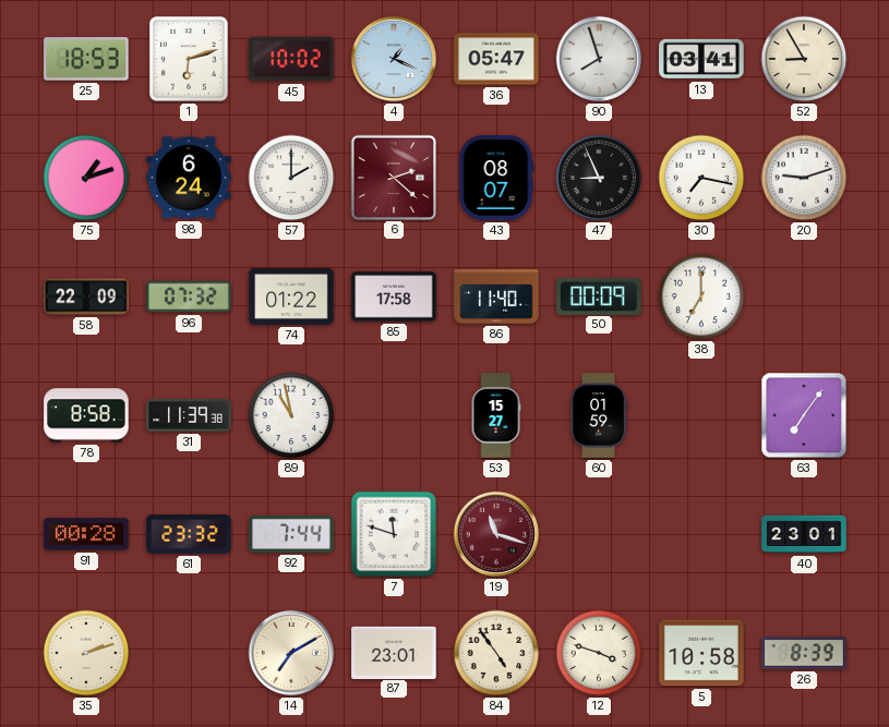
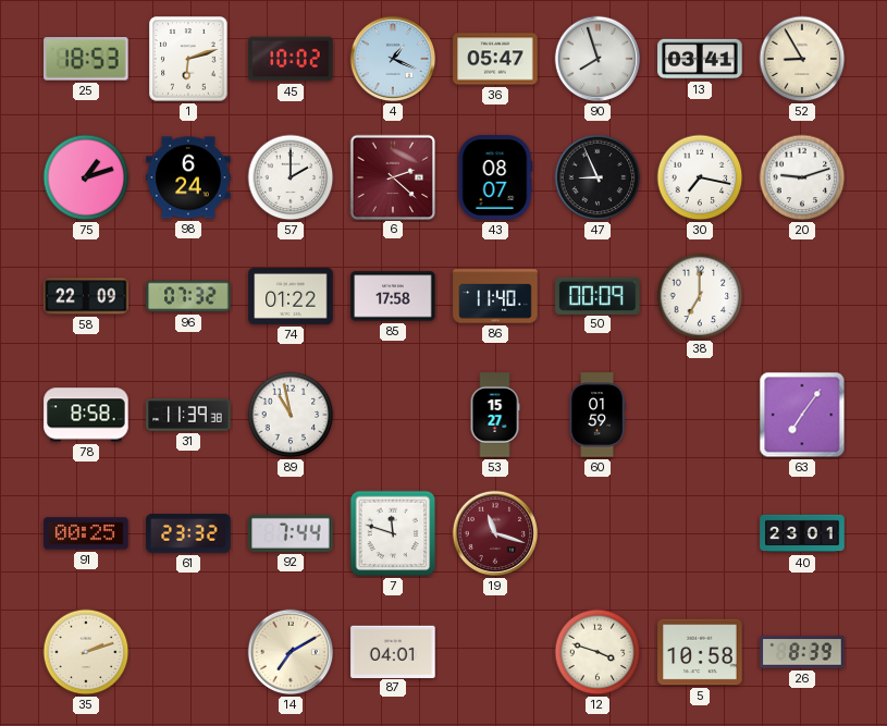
91: 00:28 -> 00:25 (86, 533)
87: 23:01 -> 04:01 (393, 651)
84: 4:54 -> none (496, 653)
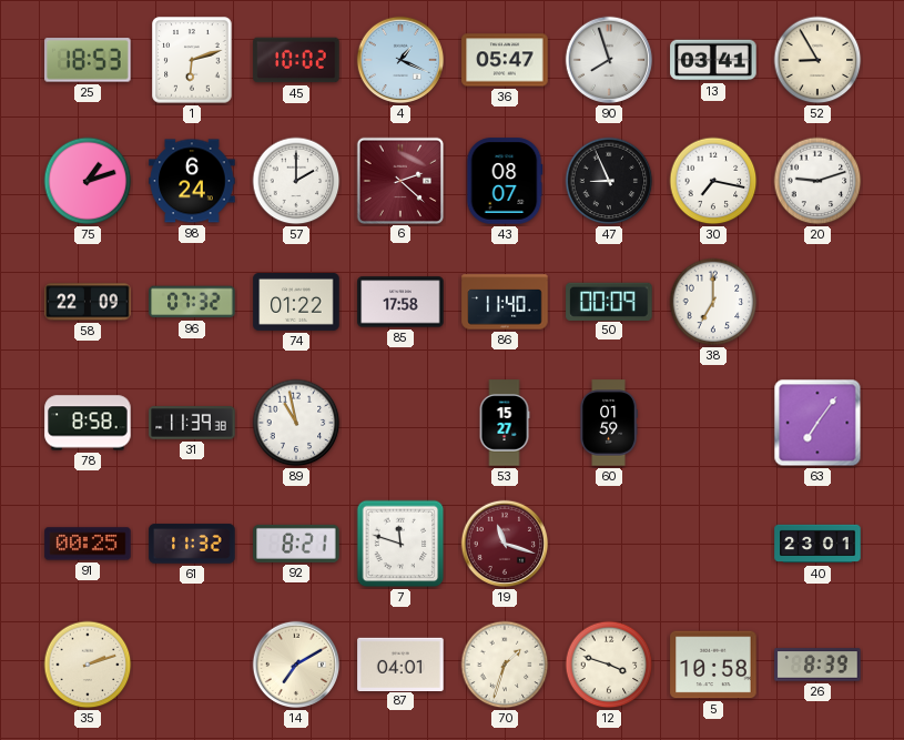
61: 23:32 -> 11:32 (192, 544)
92: 7:44 -> 8:21 (296, 544)
70: none -> 1:33 (505, 665)
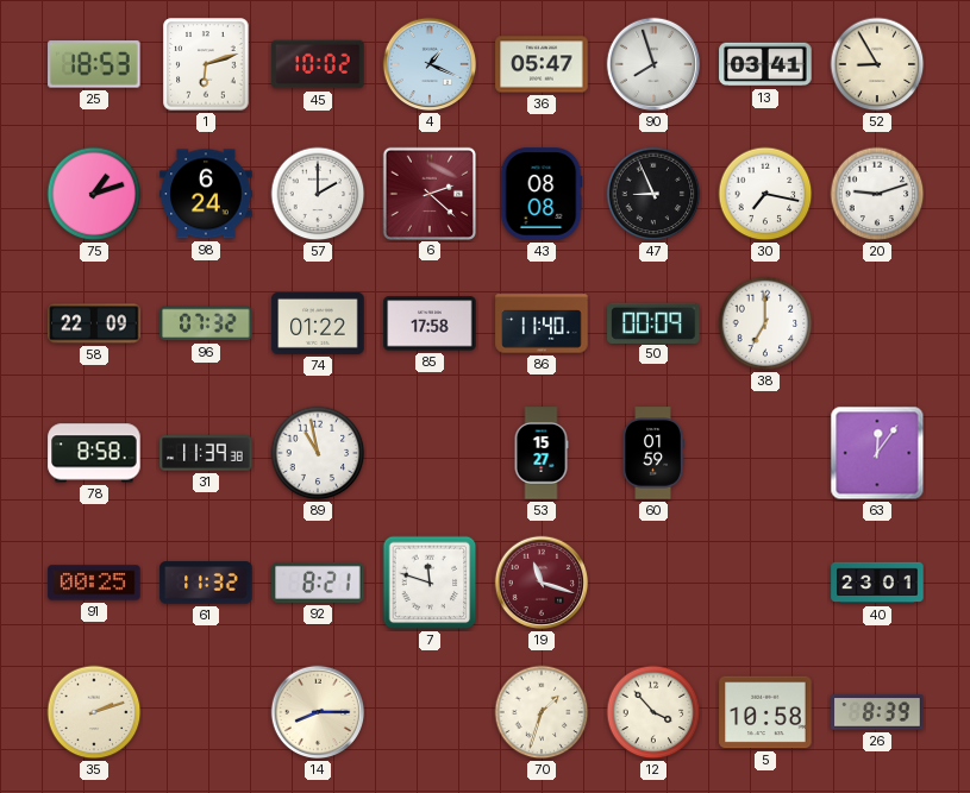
43: 08:07 -> 08:08 (542, 194)
63: 7:06 -> 12:06 (877, 453)
14: 7:10 -> 8:15 (318, 712)
87: 04:01 -> none (400, 663)
12: 3:48 -> 3:53 (653, 712)
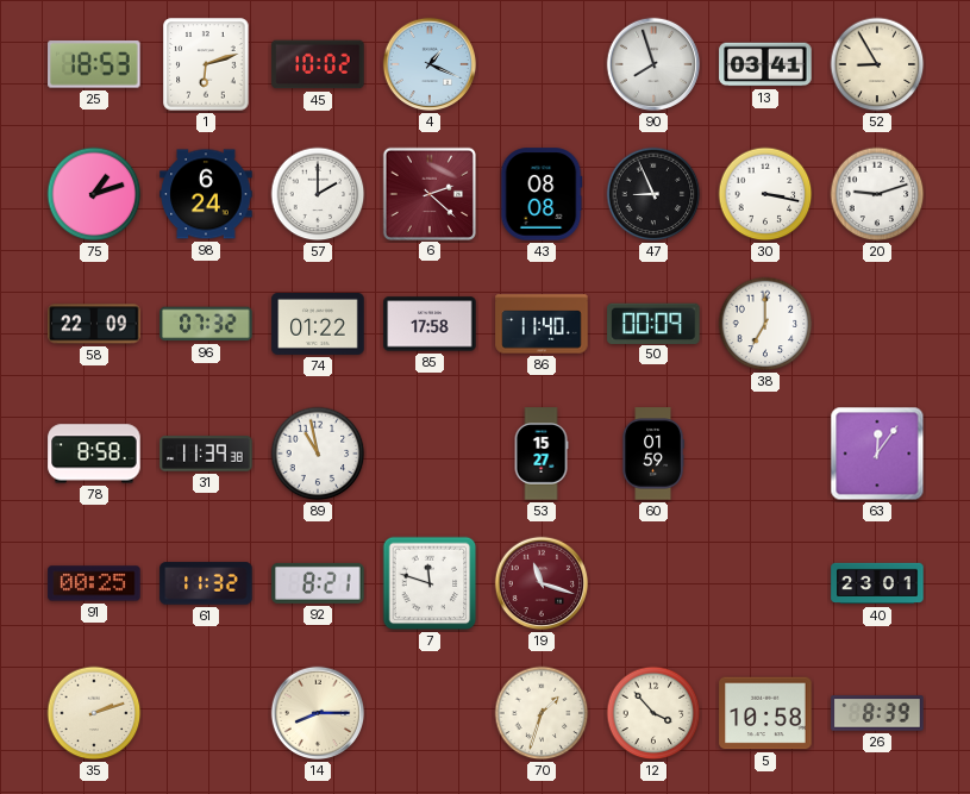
36: 05:47 -> none (542, 64)
30: 7:17 -> 3:17 (765, 194)
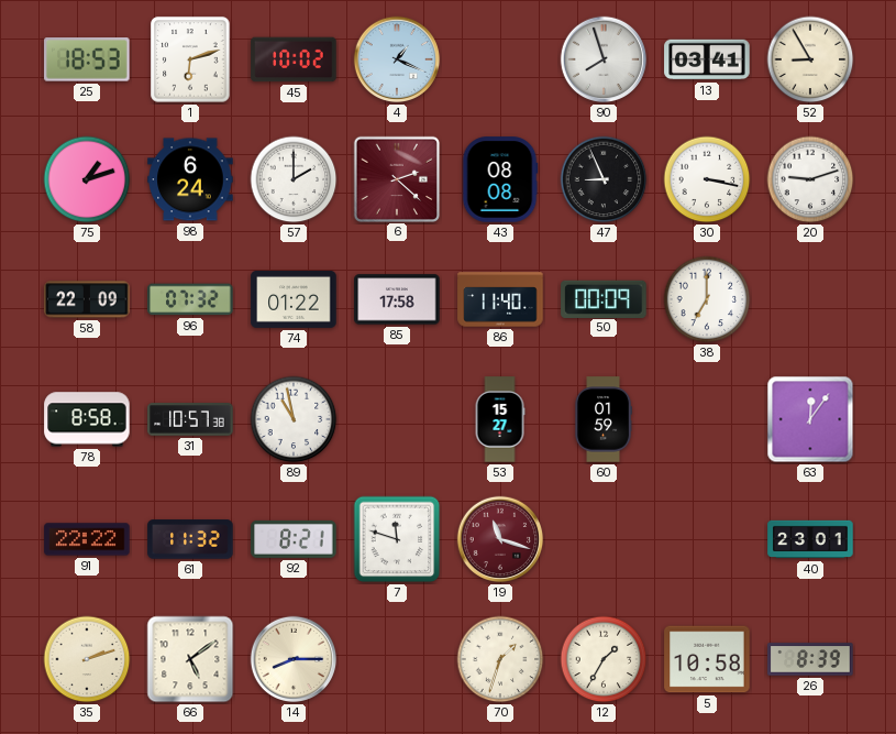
31: 11:39 -> 10:57 (190, 419)
91: 00:25 -> 22:22 (87, 539)
66: none -> 5:09 (190, 659)
12: 3:53 -> 1:35 (604, 659)
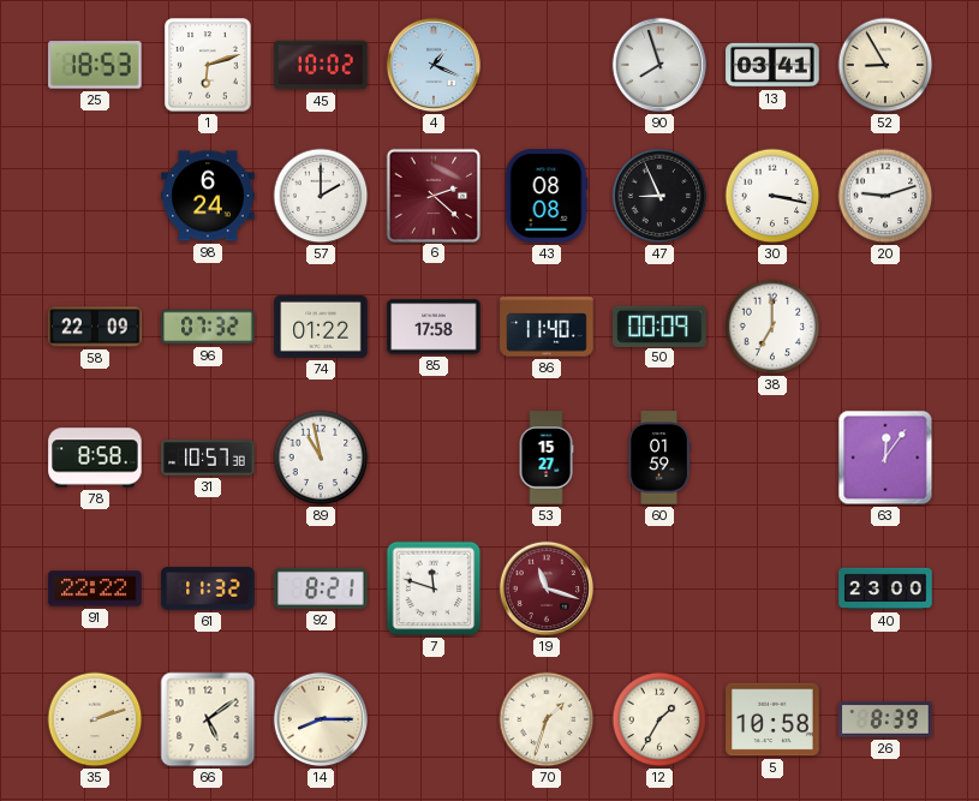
75: 1:12 -> none (87, 179)
40: 23:01 -> 23:00 (885, 588)
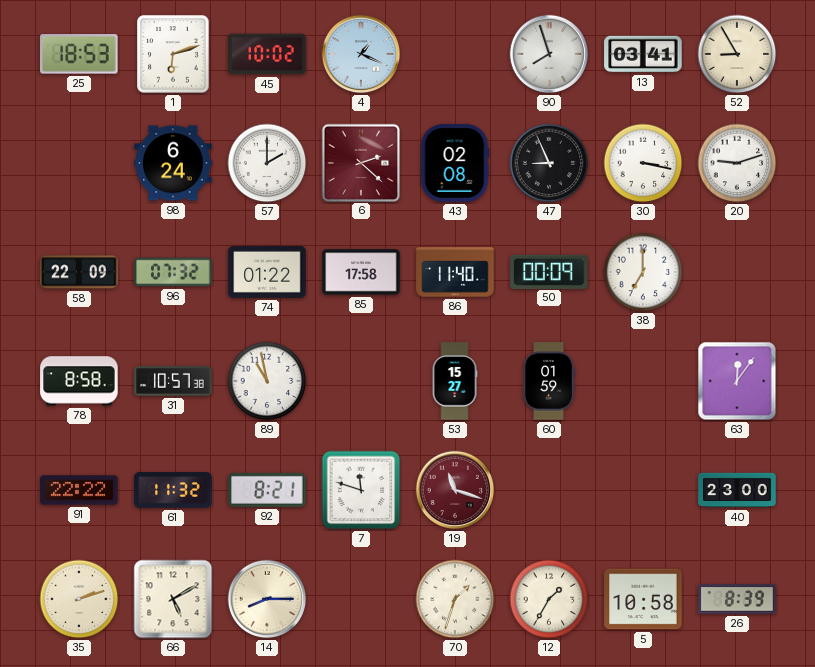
43: 08:08 -> 02:08 (455, 163)
66: 5:09 -> 5:10 (173, 599)
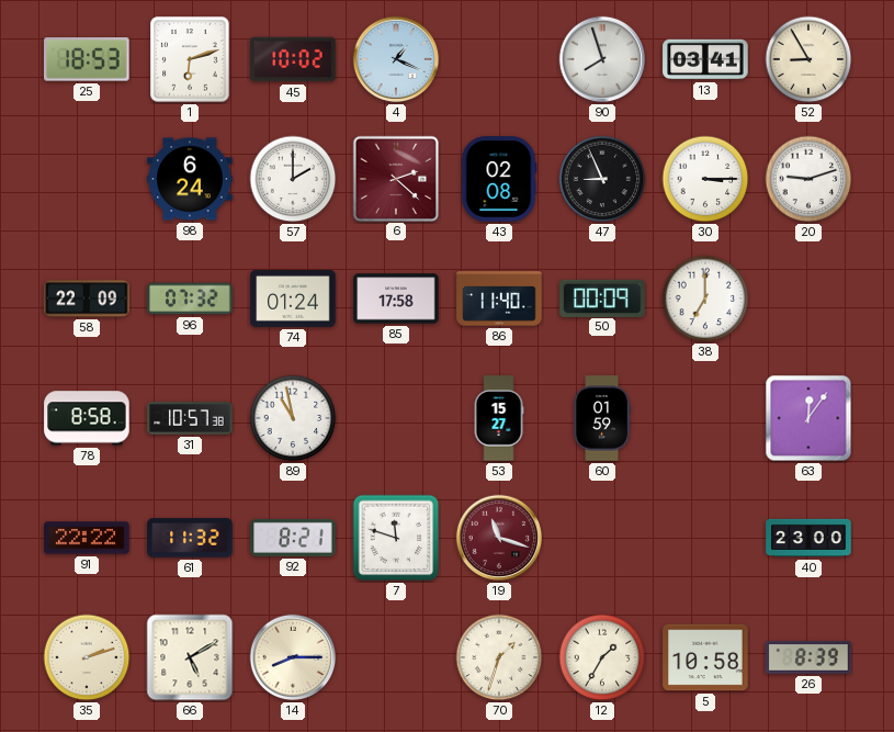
30: 3:17 -> 3:15 (705, 179)
74: 01:22 -> 01:24 (293, 299)
